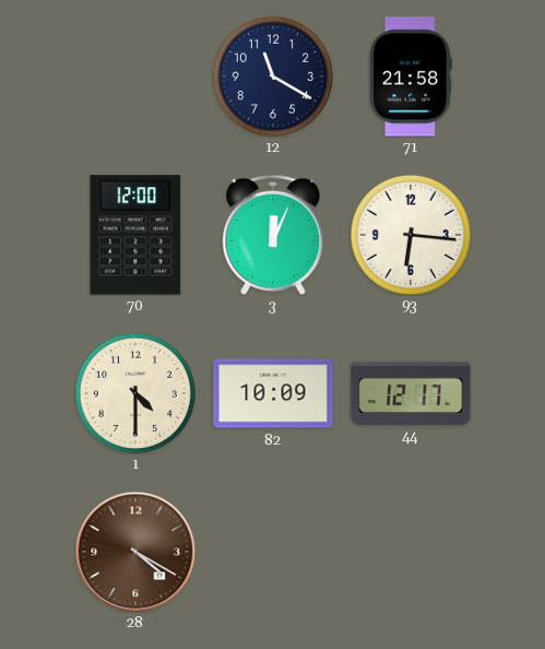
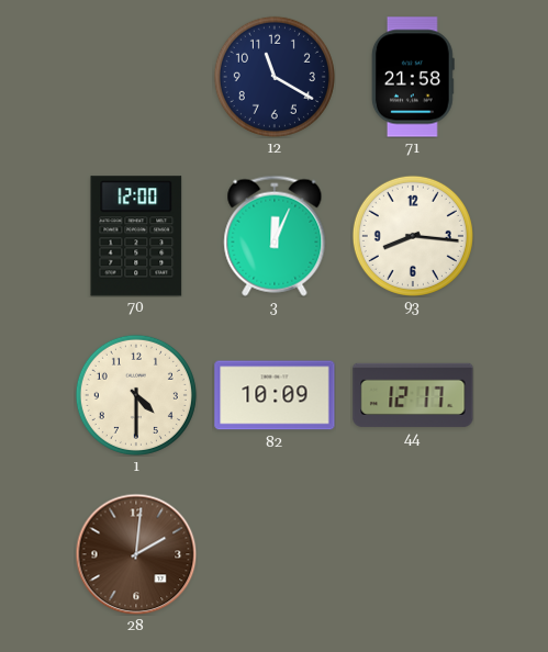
93: 6:16 -> 8:16 (413, 236)
28: 4:20 -> 2:01 (136, 554)
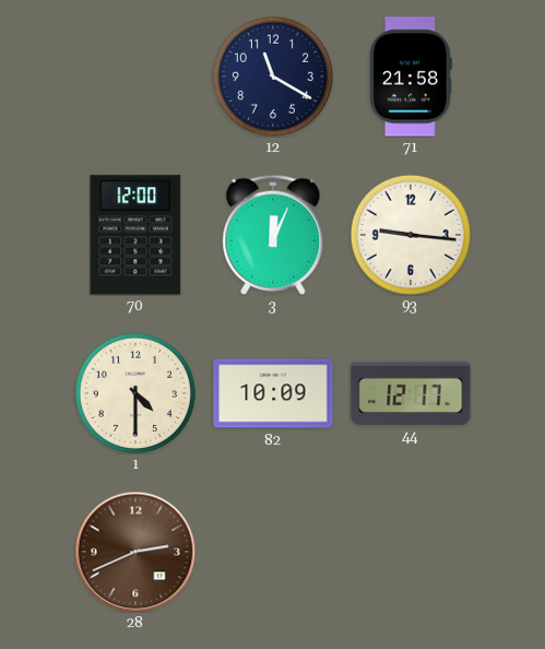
93: 8:16 -> 9:16 (411, 235)
28: 2:01 -> 2:41 (135, 552)
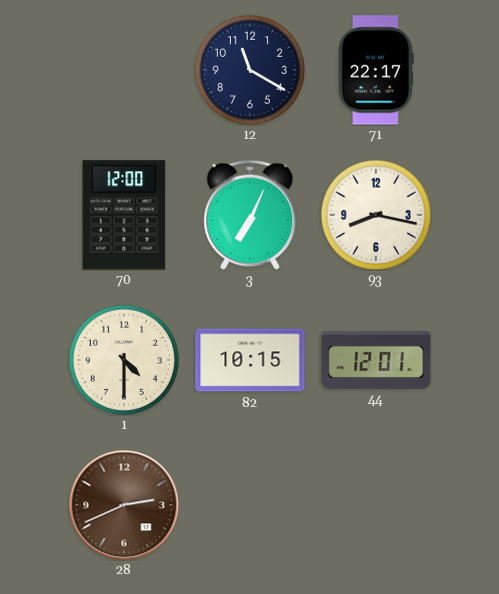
71: 21:58 -> 22:17 (376, 70)
3: 12:04 -> 7:04 (250, 215)
93: 9:16 -> 8:17 (376, 215)
82: 10:09 -> 10:15 (250, 360)
44: 12:17 -> 12:01 (376, 360)
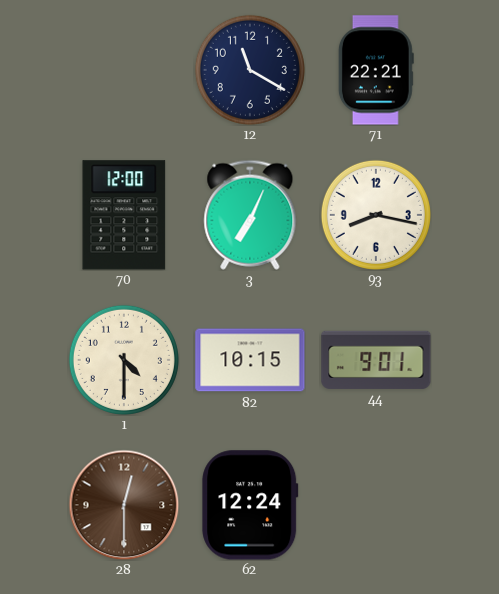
71: 22:17 -> 22:21 (376, 70)
44: 12:01 -> 9:01 (376, 360)
28: 2:41 -> 12:30 (124, 505)
62: none -> 12:24 (250, 505)
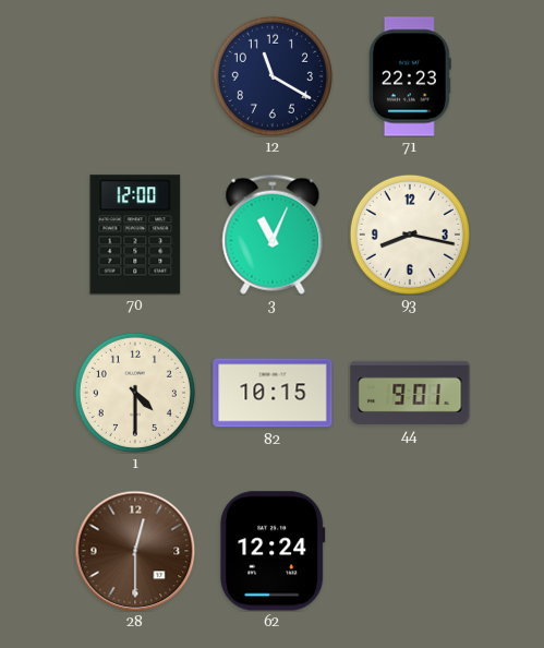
71: 22:21 -> 22:23 (410, 76)
3: 7:04 -> 11:04 (273, 235)
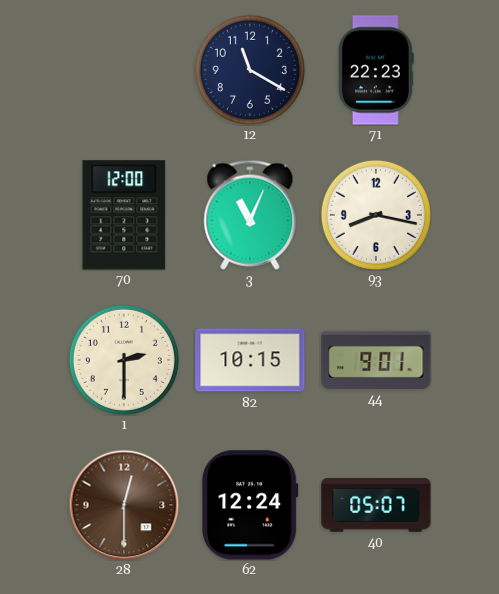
1: 4:30 -> 2:30 (124, 360)
40: none -> 05:07 (376, 505)
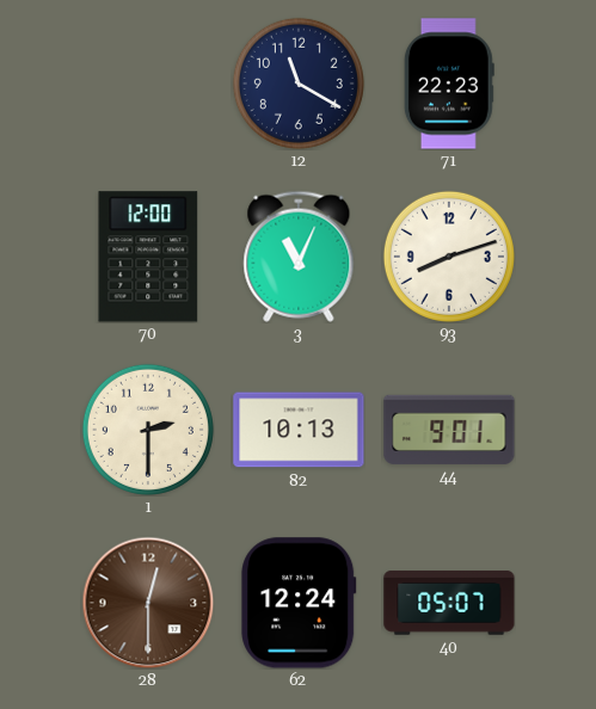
93: 8:17 -> 8:12 (449, 257)
82: 10:15 -> 10:13 (299, 430)
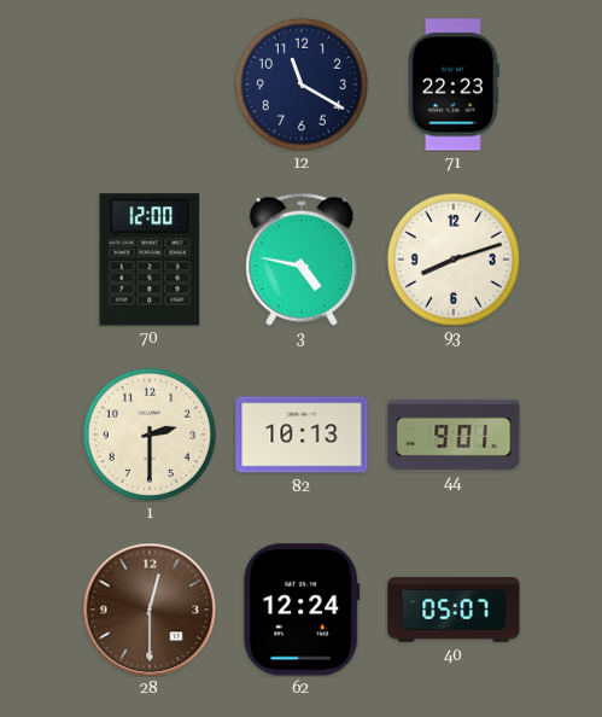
3: 11:04 -> 4:47 (302, 260)
